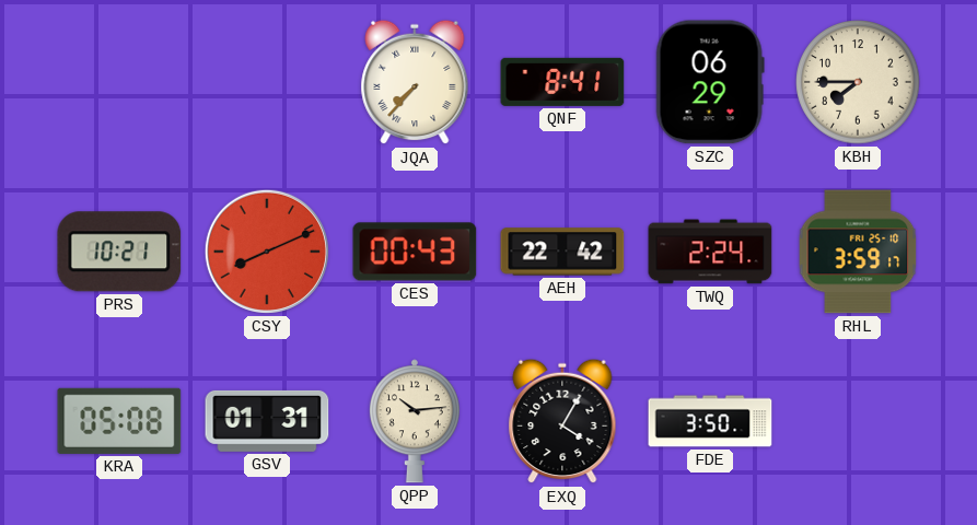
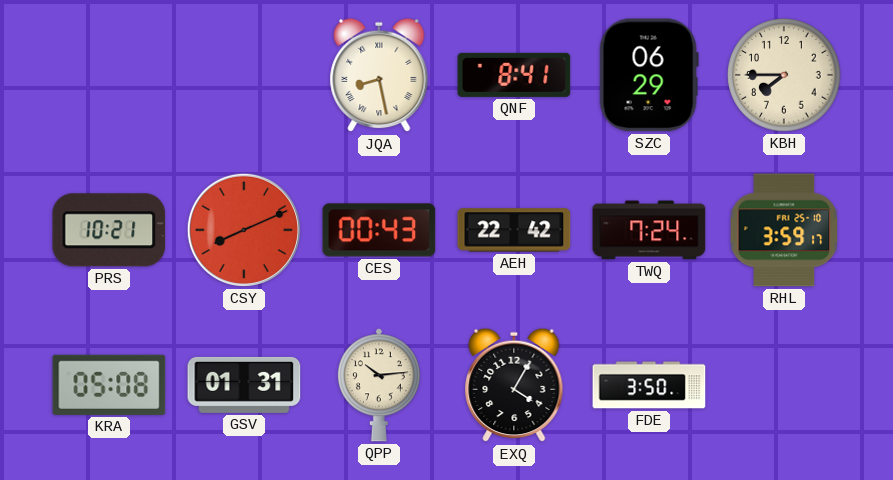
JQA: 7:37 -> 8:28 (379, 75)
TWQ: 2:24 -> 7:24 (649, 230)
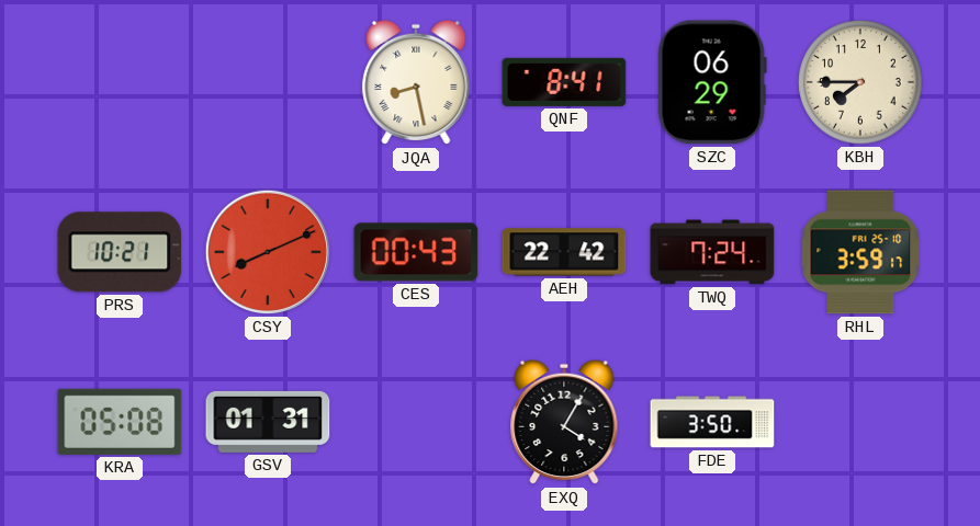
QPP: 10:14 -> none (379, 385)
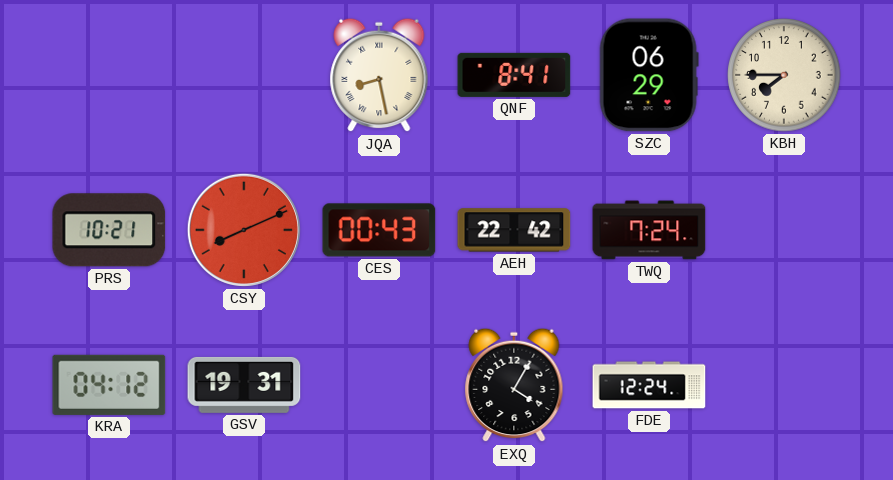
RHL: 3:59 -> none (860, 252)
KRA: 05:08 -> 04:12 (109, 385)
GSV: 01:31 -> 19:31 (244, 385)
FDE: 3:50 -> 12:24 (649, 385)
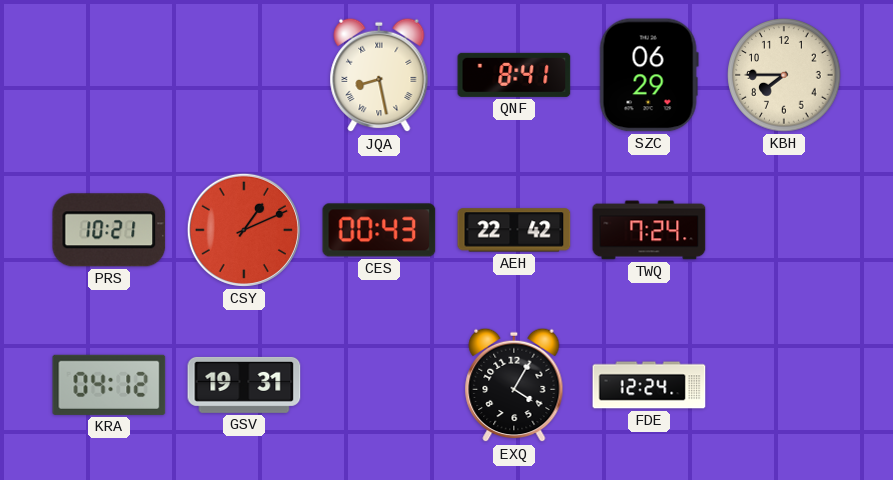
CSY: 8:11 -> 1:11 (244, 230)
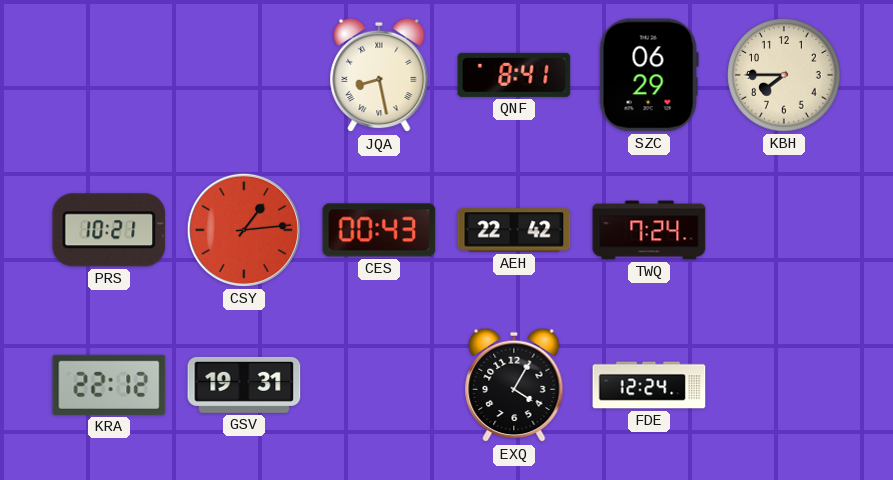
CSY: 1:11 -> 1:14 (244, 230)
KRA: 04:12 -> 22:12 (109, 385)
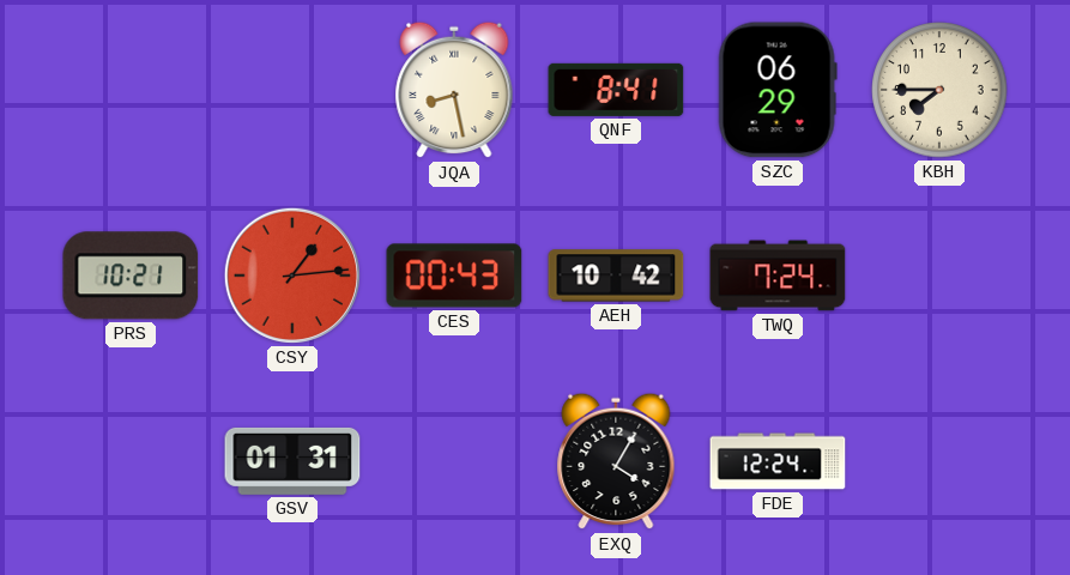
AEH: 22:42 -> 10:42 (616, 276)
KRA: 22:12 -> none (109, 385)
GSV: 19:31 -> 01:31 (292, 461)
